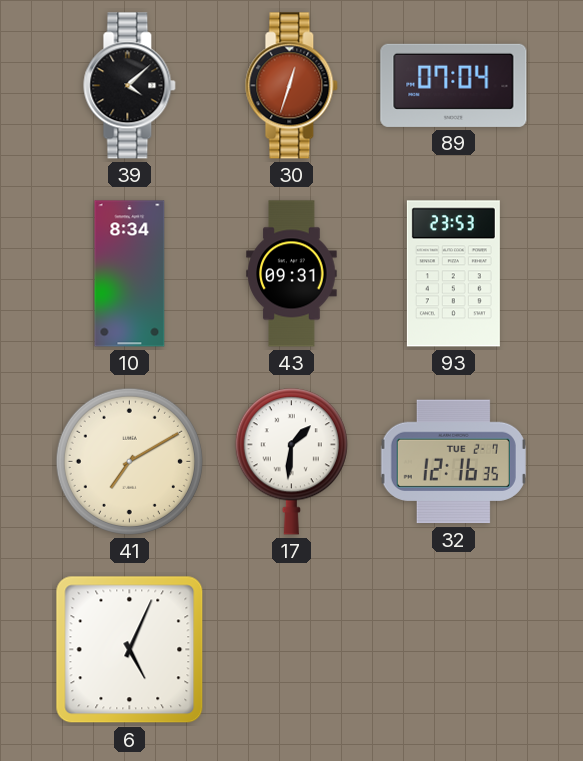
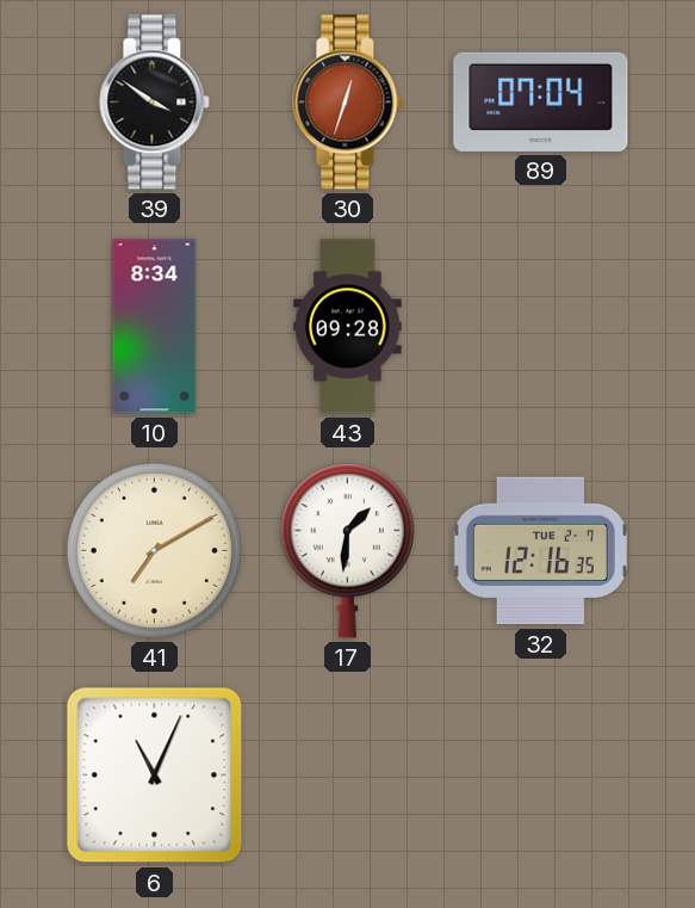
39: 4:08 -> 3:51 (155, 103)
43: 09:31 -> 09:28 (348, 327)
93: 23:53 -> none (453, 274)
6: 5:04 -> 11:04 (155, 776)
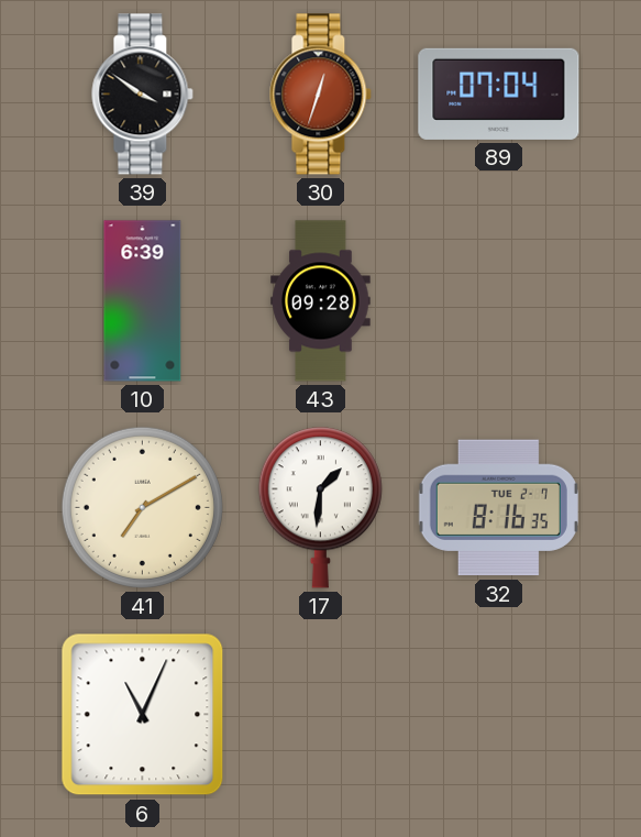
10: 8:34 -> 6:39 (143, 301)
32: 12:16 -> 8:16 (498, 508)
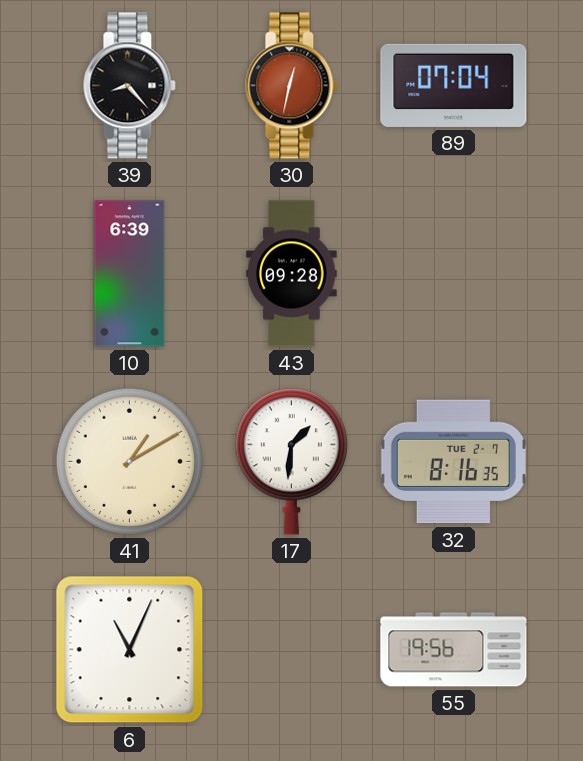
39: 3:51 -> 8:23 (130, 86)
30: 12:33 -> 12:32 (292, 86)
41: 7:10 -> 1:10 (129, 461)
55: none -> 19:56 (454, 650)
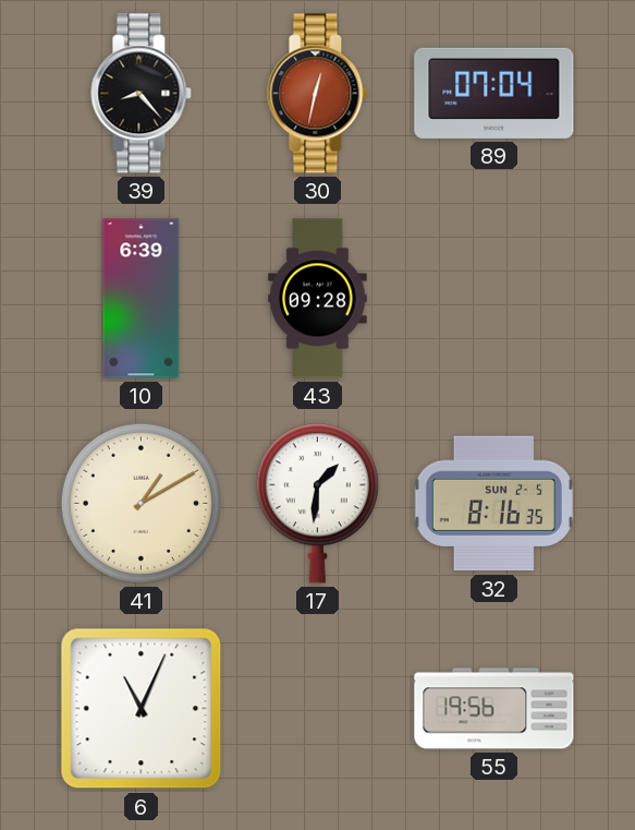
32 date: TUE 2-7 -> SUN 2-5 (493, 504)
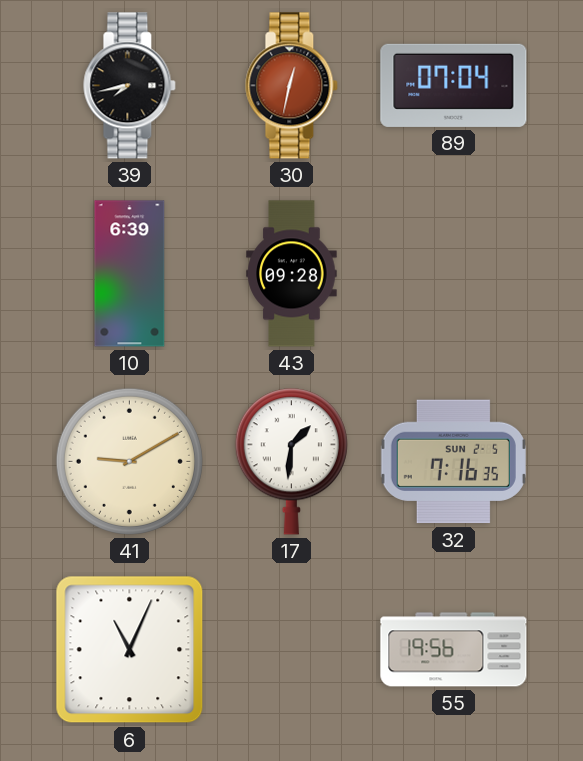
39: 8:23 -> 7:43 (130, 86)
41: 1:10 -> 9:10 (129, 461)
32: 8:16 -> 7:16 (453, 462)
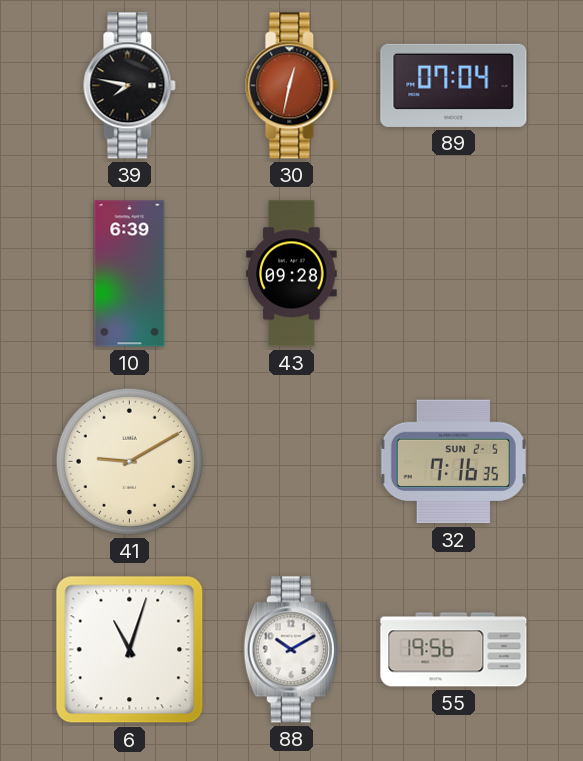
39: 7:43 -> 7:47 (130, 86)
17: 1:31 -> none (291, 462)
6: 11:04 -> 11:03 (130, 650)
88: none -> 10:10 (291, 650)
